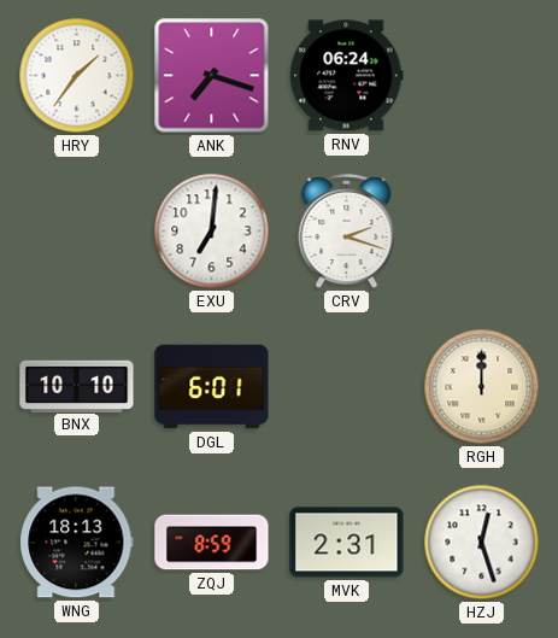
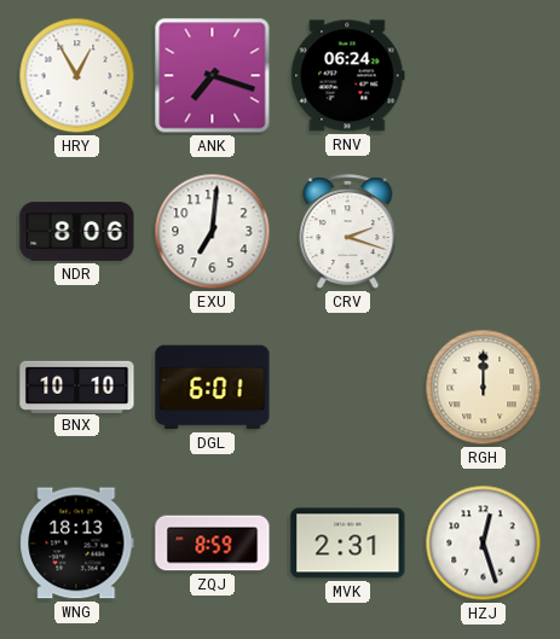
HRY: 1:36 -> 12:55 (77, 76)
NDR: none -> 8:06 (77, 232)
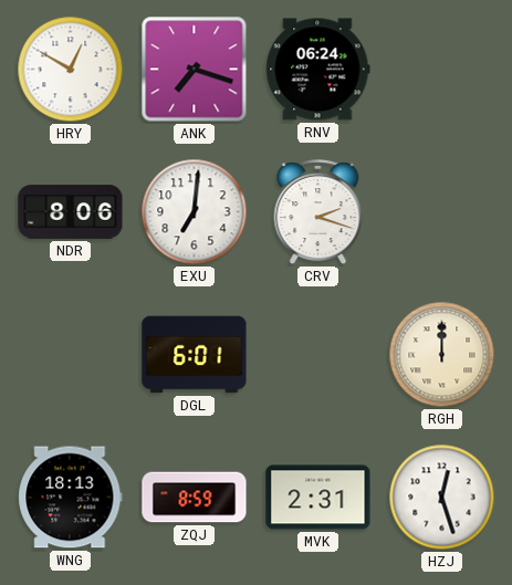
HRY: 12:55 -> 12:50 (71, 70)
BNX: 10:10 -> none (77, 387)
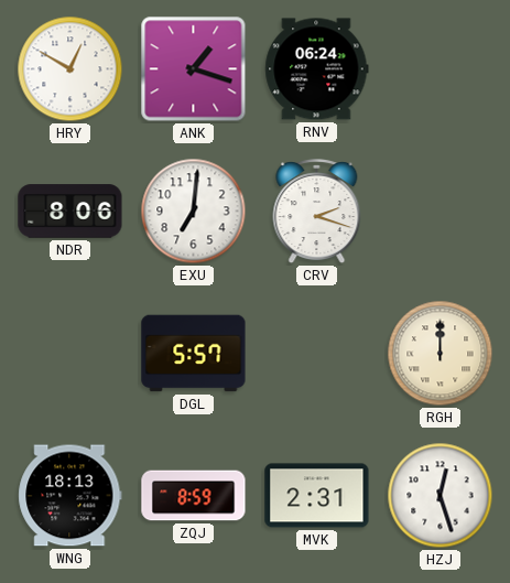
ANK: 7:18 -> 1:18 (194, 69)
DGL: 6:01 -> 5:57 (194, 354)
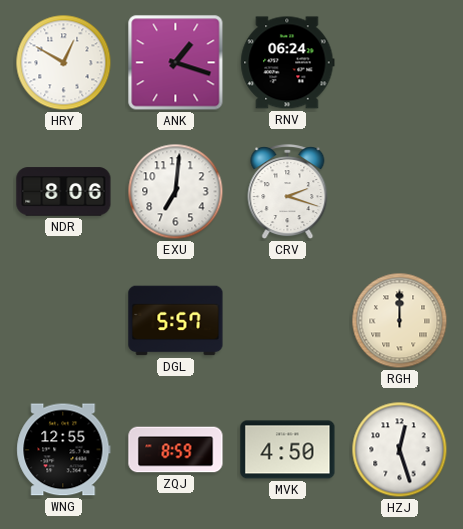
WNG: 18:13 -> 12:55 (64, 450)
MVK: 2:31 -> 4:50 (288, 450)
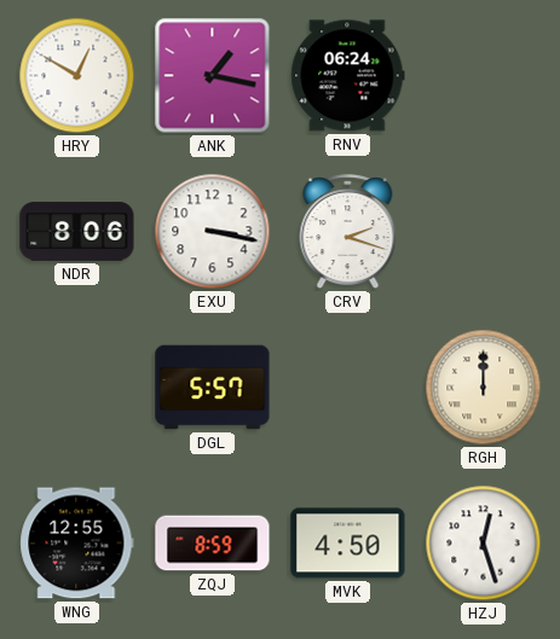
ANK: 1:18 -> 1:17 (213, 76)
EXU: 7:01 -> 3:17 (213, 232)
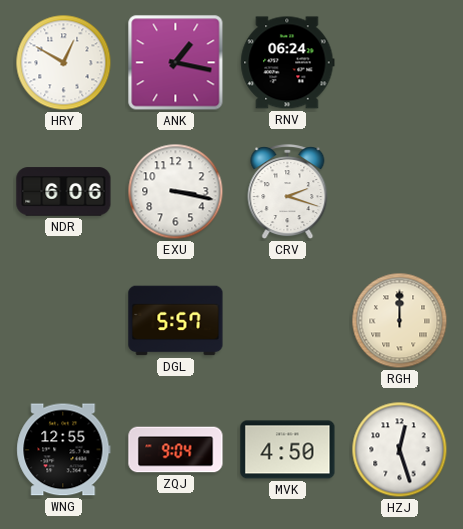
NDR: 8:06 -> 6:06 (64, 192)
ZQJ: 8:59 -> 9:04 (176, 450)
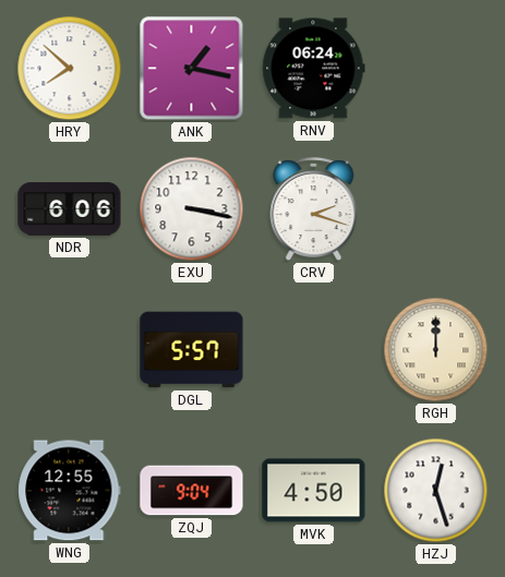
HRY: 12:50 -> 7:52 (70, 69)
